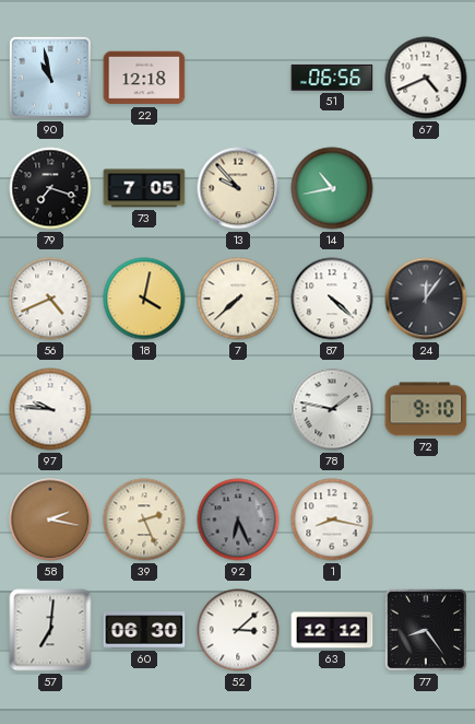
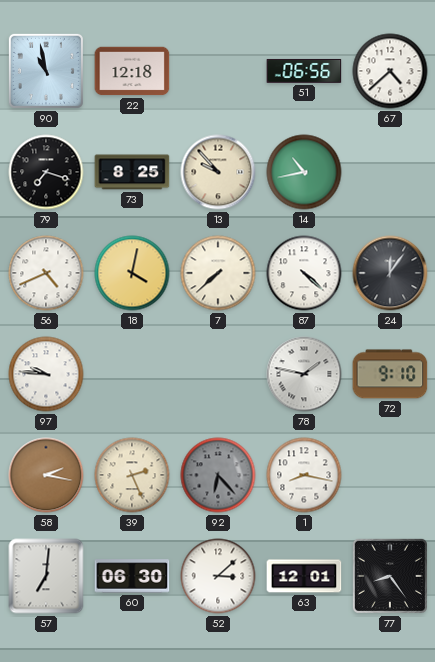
67: 4:41 -> 4:38 (390, 71)
73: 7:05 -> 8:25 (132, 172)
92: 6:26 -> 6:23 (218, 475)
63: 12:12 -> 12:01 (304, 576)
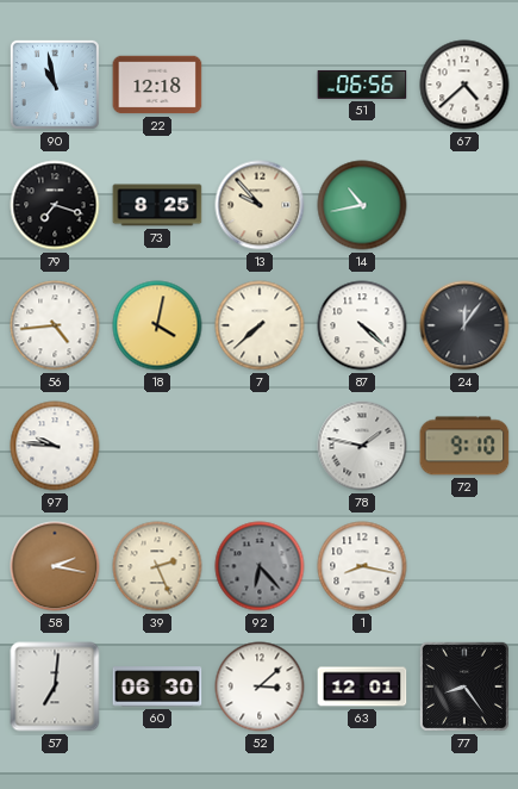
56: 4:41 -> 4:44 (55, 325)
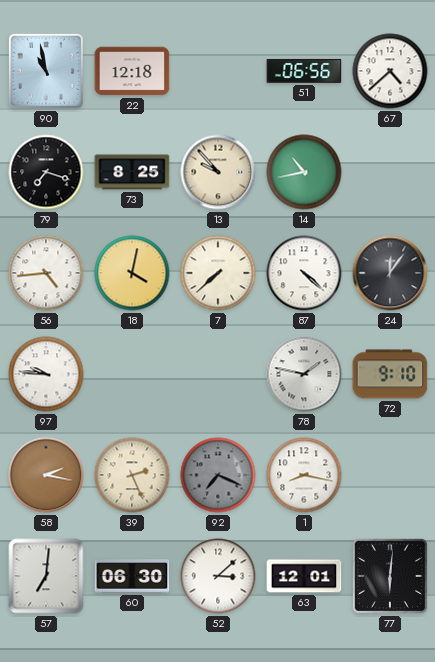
92: 6:23 -> 7:19 (218, 475)
77: 8:24 -> 6:01 (390, 576)
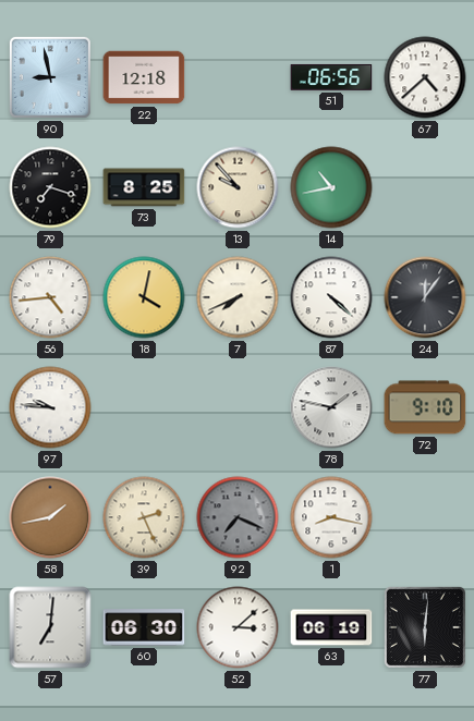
90: 10:58 -> 8:58 (50, 77)
7: 7:38 -> 7:41 (238, 297)
58: 2:17 -> 1:43 (50, 517)
63: 12:01 -> 06:19 (331, 627)
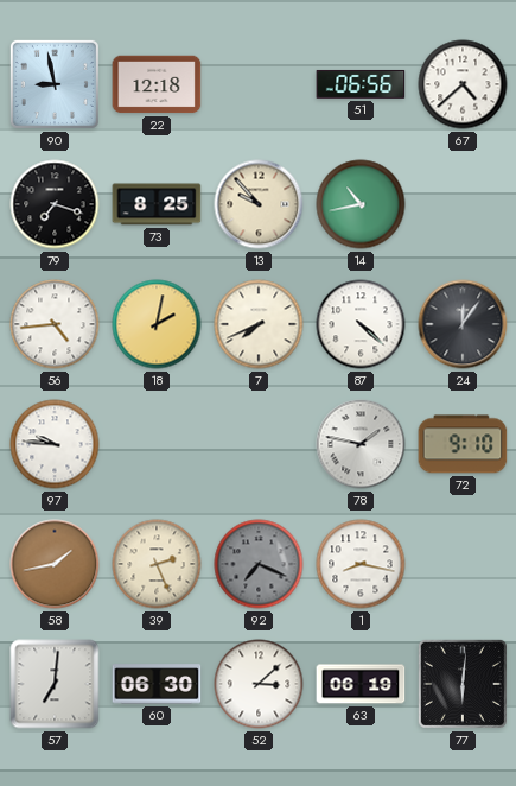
18: 4:02 -> 2:02 (157, 324)
